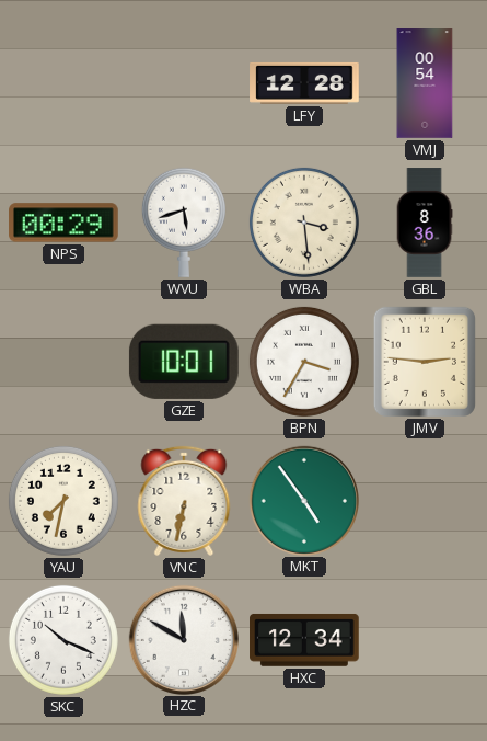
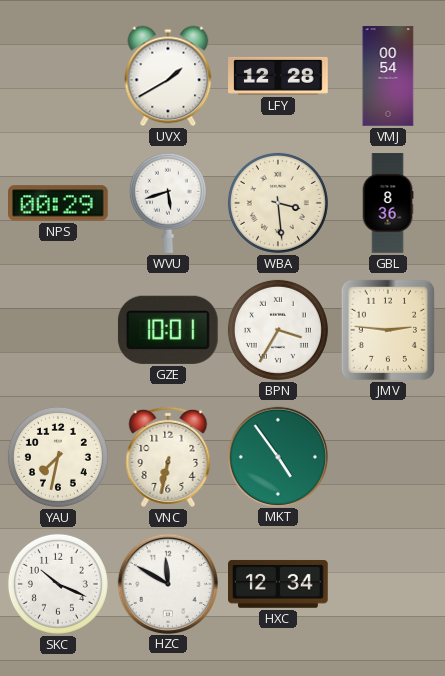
UVX: none -> 1:40 (168, 76)
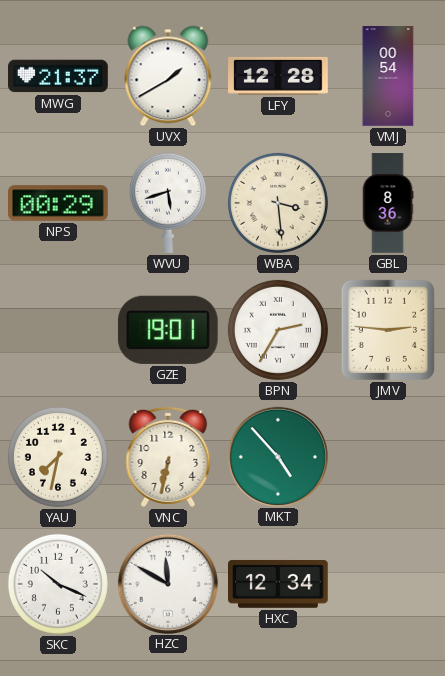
MWG: none -> 21:37 (58, 76)
GZE: 10:01 -> 19:01 (168, 330)
BPN: 3:35 -> 2:35 (278, 330)
MKT: 4:54 -> 4:53 (277, 456)
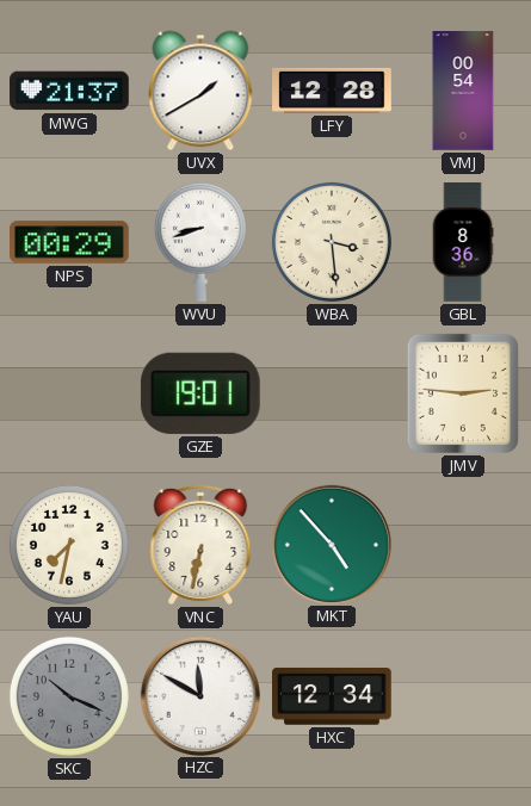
WVU: 5:42 -> 8:42 (200, 242)
BPN: 2:35 -> none (278, 330)
SKC dial: white -> grey (69, 696)
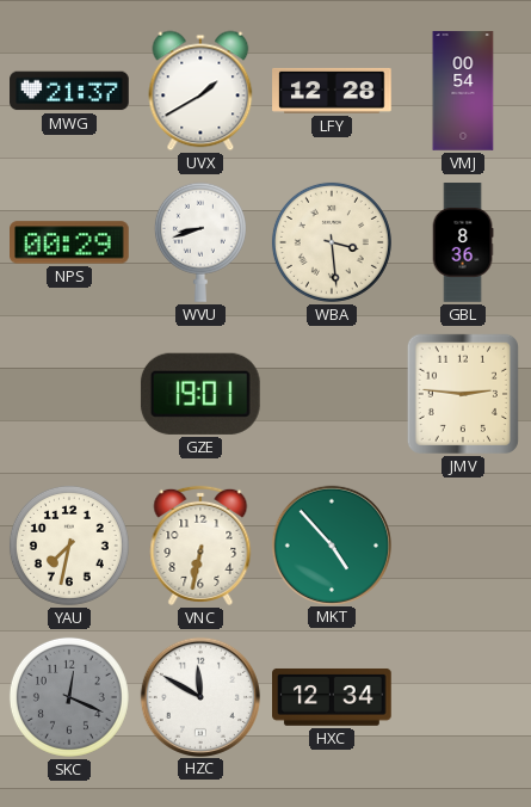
SKC: 10:19 -> 12:19 (69, 697)
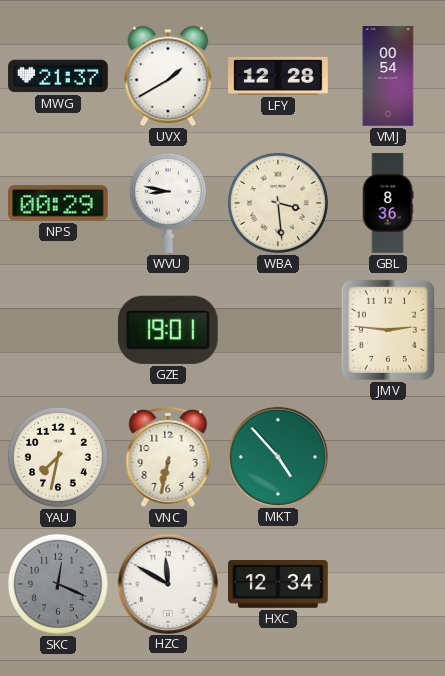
WVU: 8:42 -> 8:47 (168, 203)
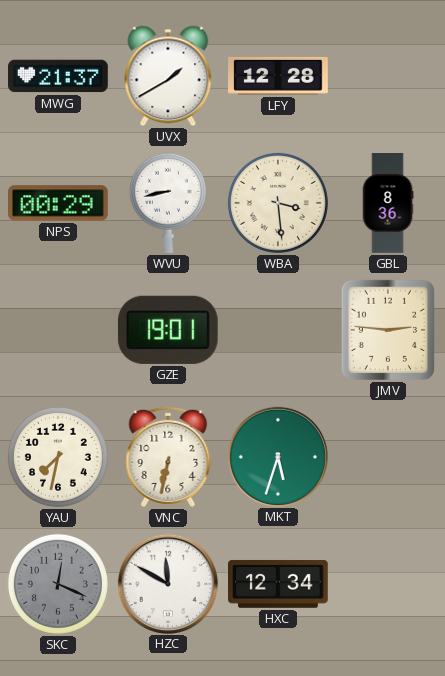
VMJ: 00:54 -> none (388, 76)
WVU: 8:47 -> 8:43 (168, 203)
MKT: 4:53 -> 5:33 (277, 456)
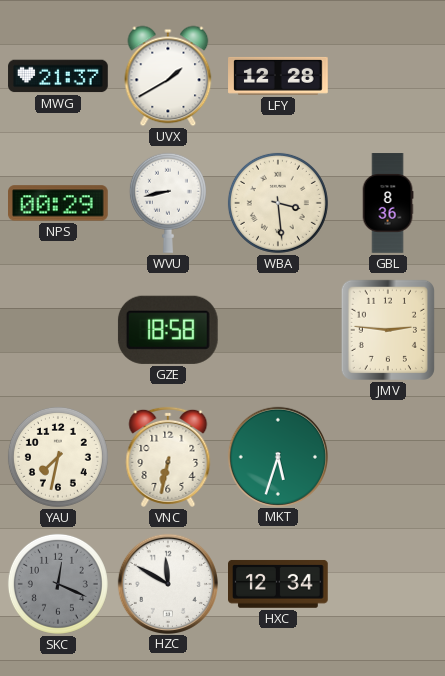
GZE: 19:01 -> 18:58 (168, 330)
